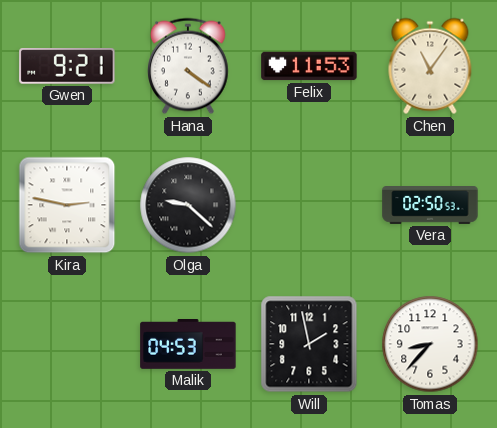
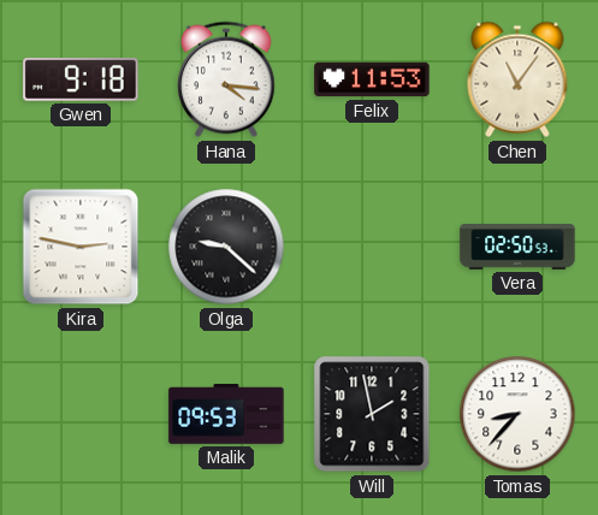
Gwen: 9:21 -> 9:18 (81, 81)
Hana: 4:21 -> 4:16 (227, 79)
Malik: 04:53 -> 09:53 (226, 415)
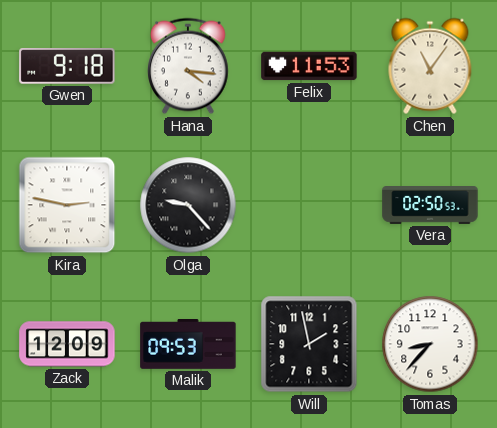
Olga: 9:22 -> 9:23 (188, 205)
Zack: none -> 12:09 (67, 344)
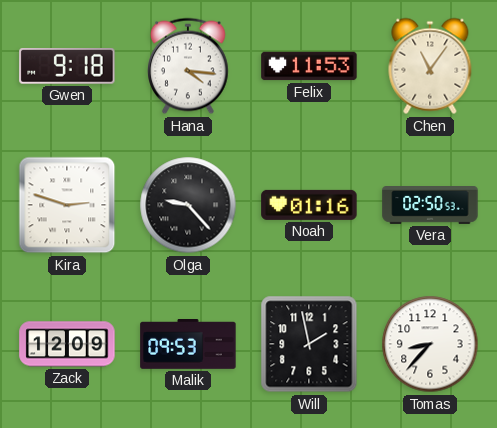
Kira: 2:47 -> 2:48 (67, 205)
Noah: none -> 01:16 (309, 205)
